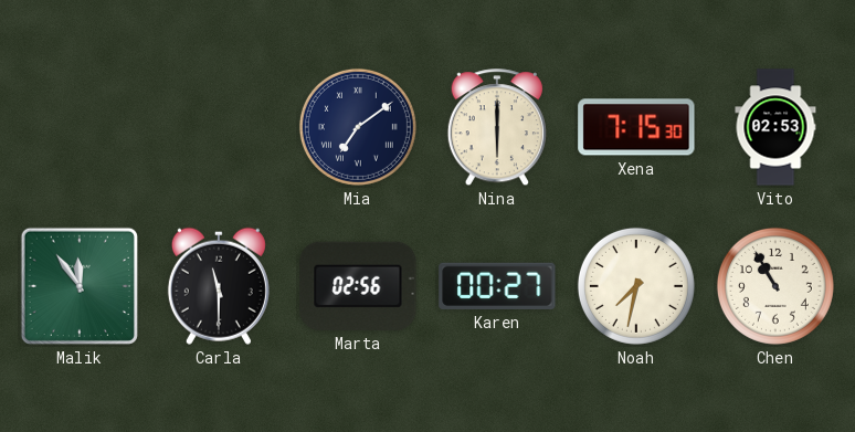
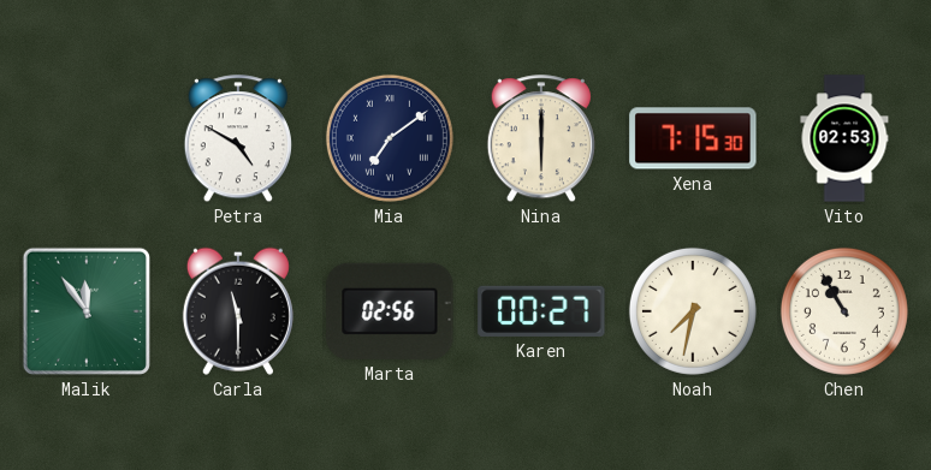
Petra: none -> 4:50 (238, 139)
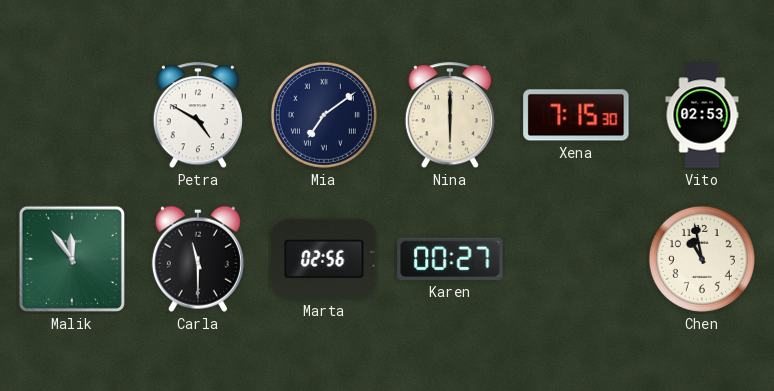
Noah: 7:32 -> none (693, 311)
Chen: 10:55 -> 10:58 (702, 259)
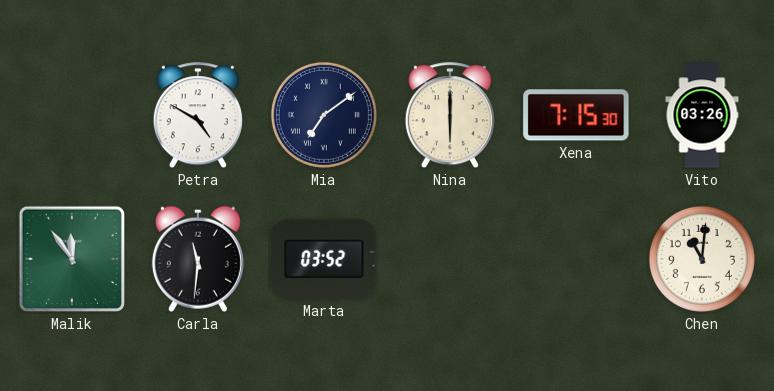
Vito: 02:53 -> 03:26 (702, 115)
Carla: 11:30 -> 11:31 (198, 259)
Marta: 02:56 -> 03:52 (324, 259)
Karen: 00:27 -> none (450, 259)
Chen: 10:58 -> 11:01 (702, 259)
